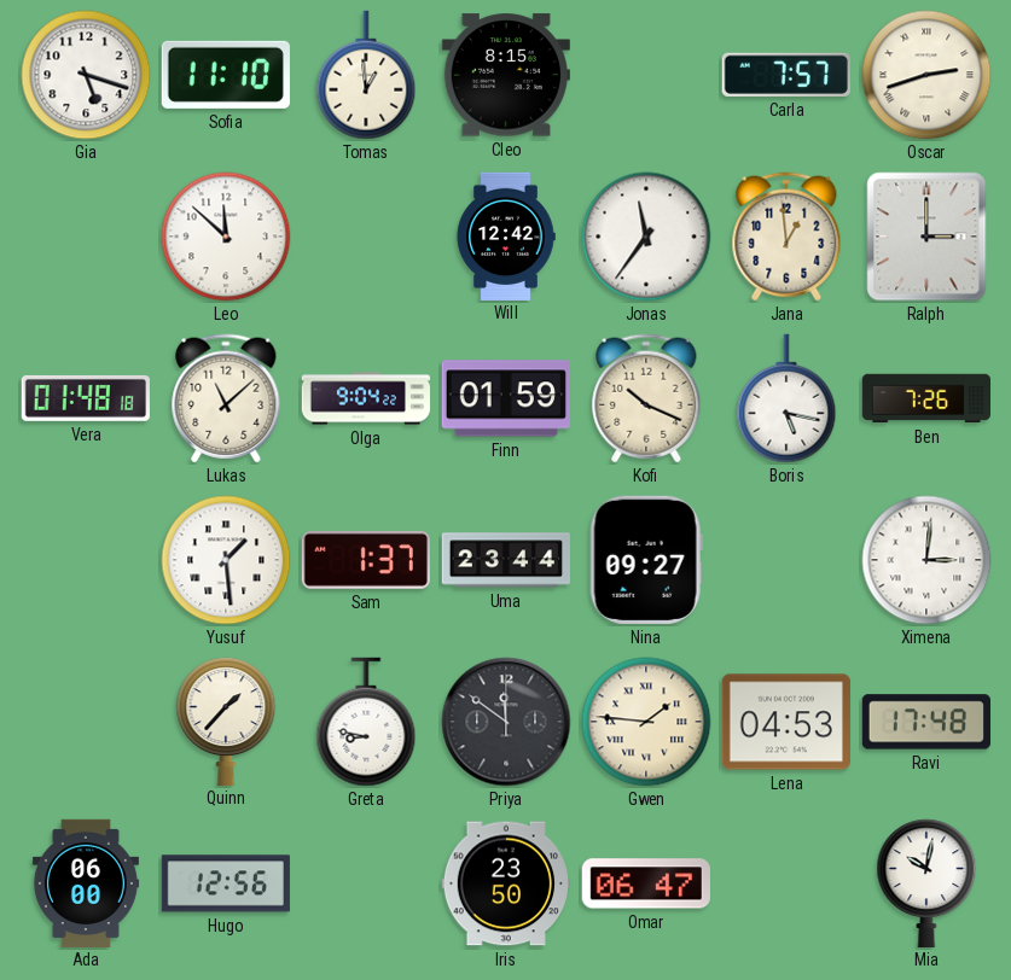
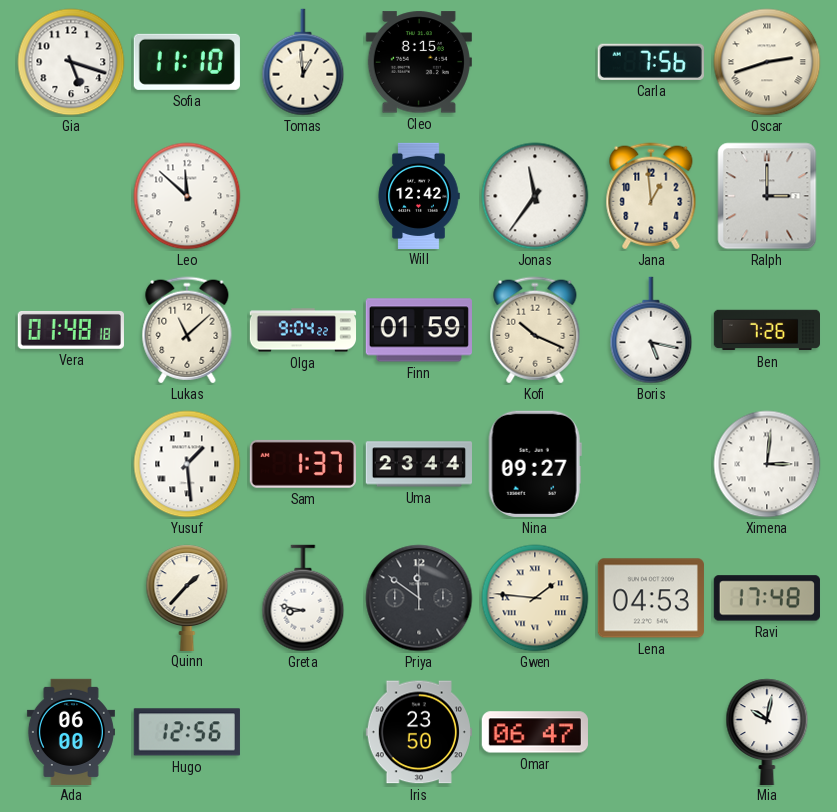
Carla: 7:57 -> 7:56 (651, 62)
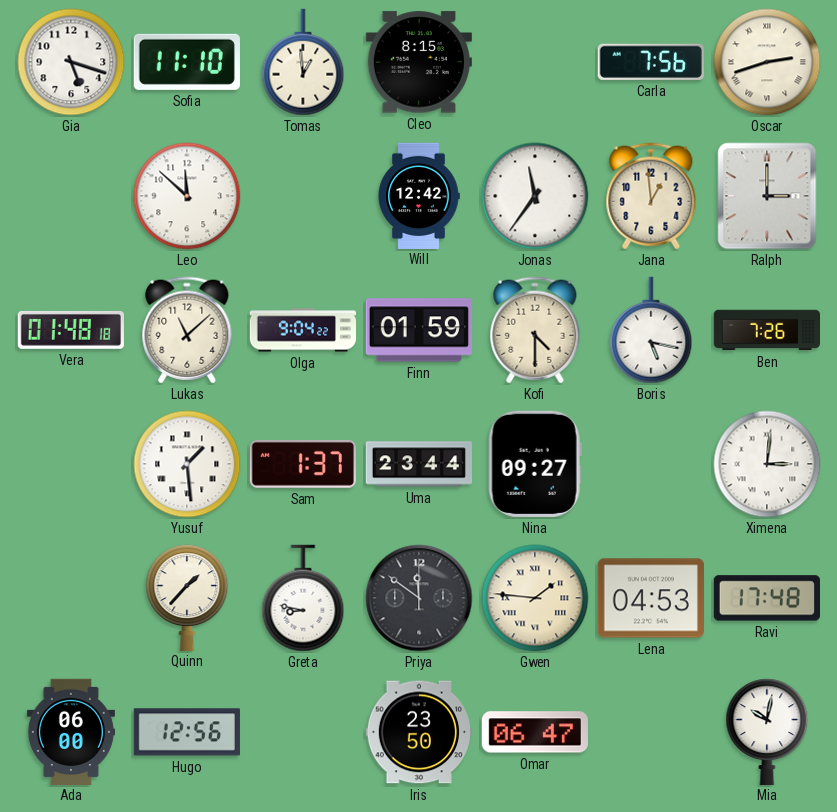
Kofi: 10:19 -> 4:30 (535, 330)
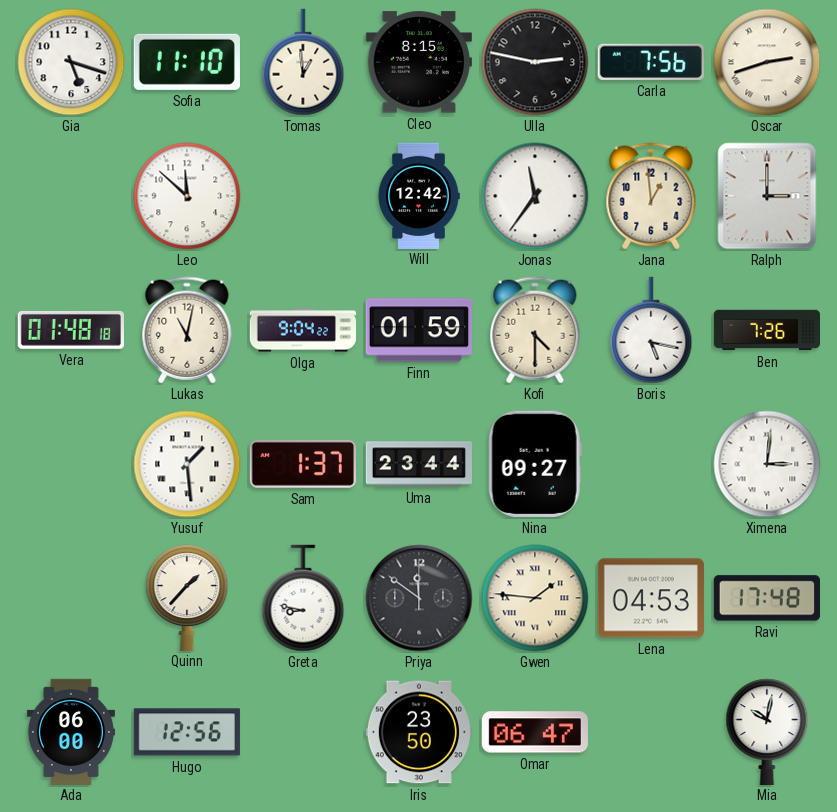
Ulla: none -> 2:47 (535, 62)
Lukas: 11:08 -> 11:02 (187, 330)
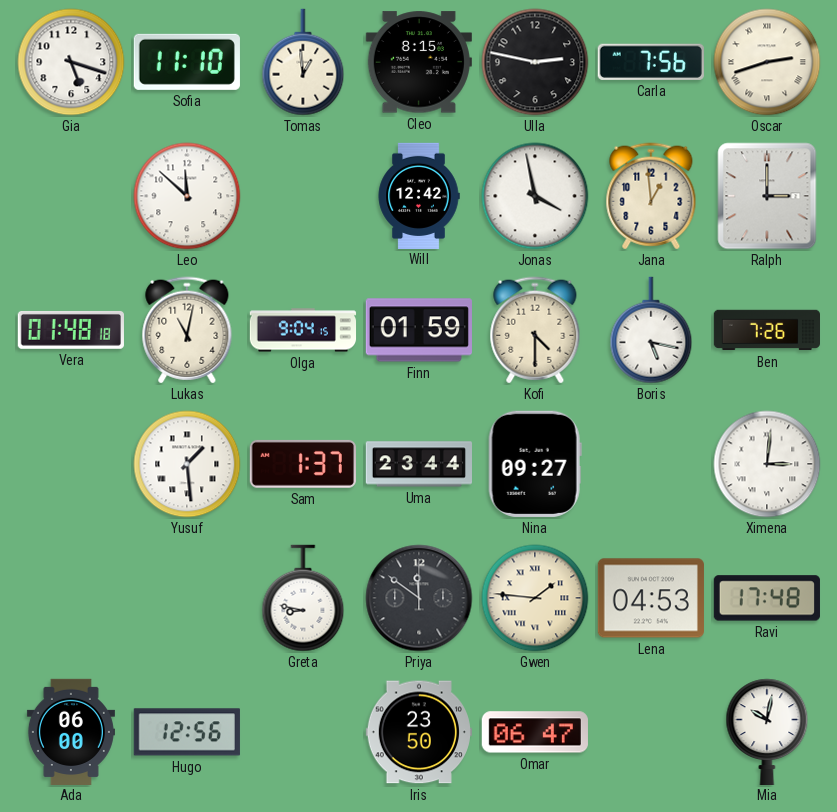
Jonas: 11:36 -> 3:58 (535, 196)
Olga: 9:04:22 -> 9:04:15 (303, 330)
Quinn: 1:37 -> none (187, 597)
